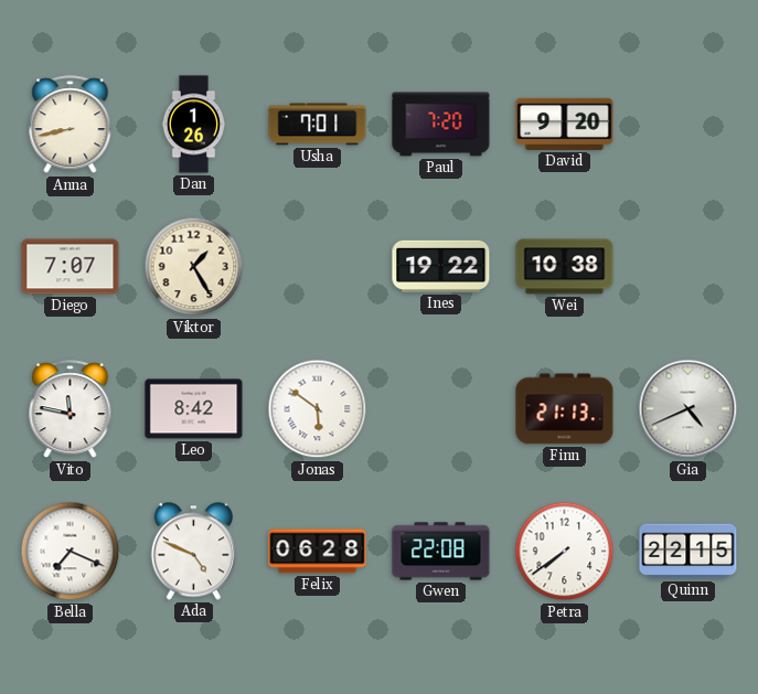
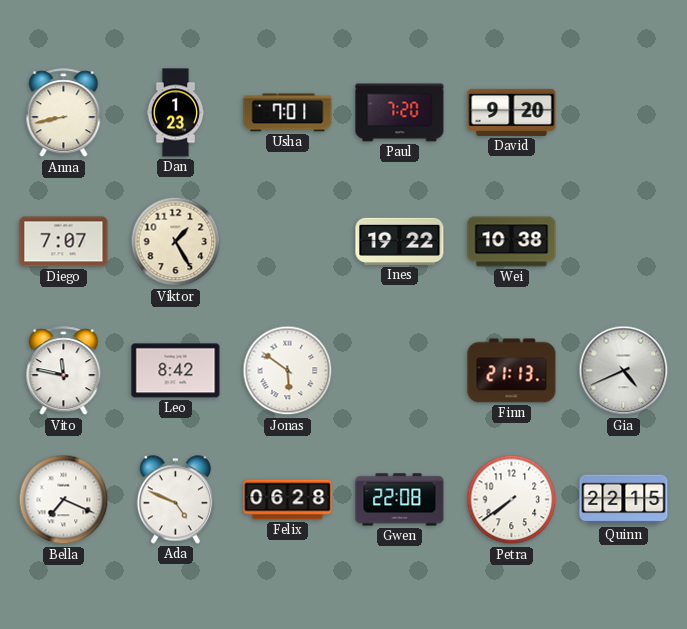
Dan: 1:26 -> 1:23 (176, 113)
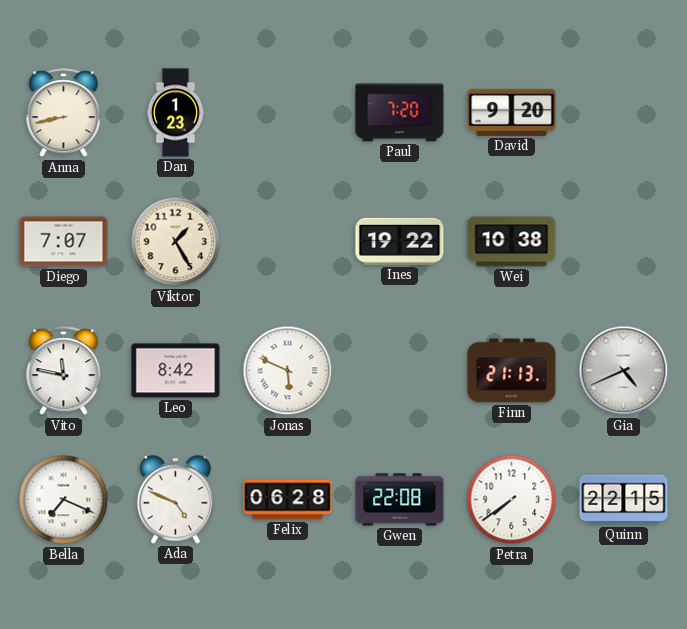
Usha: 7:01 -> none (288, 113)
Jonas: 5:51 -> 5:49 (288, 371)
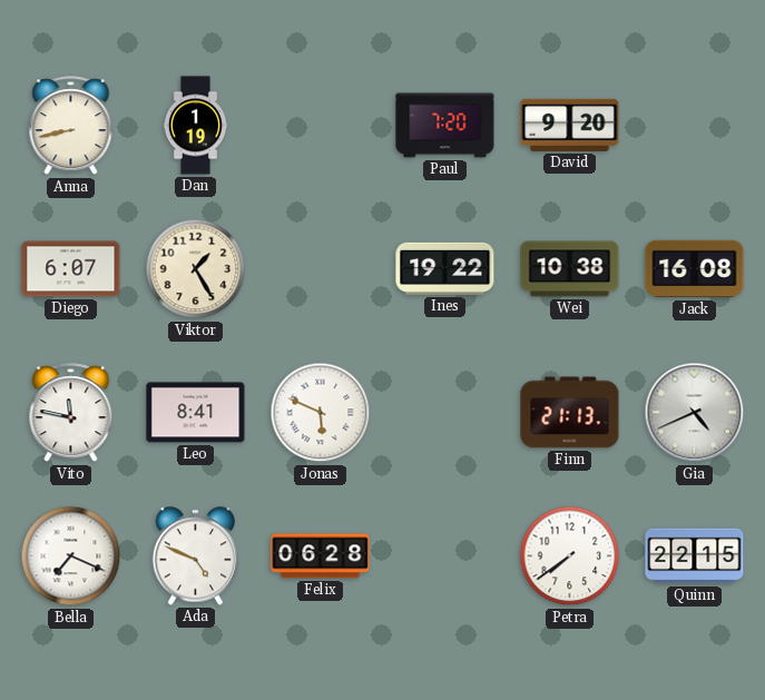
Dan: 1:23 -> 1:19 (196, 126)
Diego: 7:07 -> 6:07 (71, 269)
Jack: none -> 16:08 (695, 269)
Leo: 8:42 -> 8:41 (196, 413)
Gwen: 22:08 -> none (400, 500)
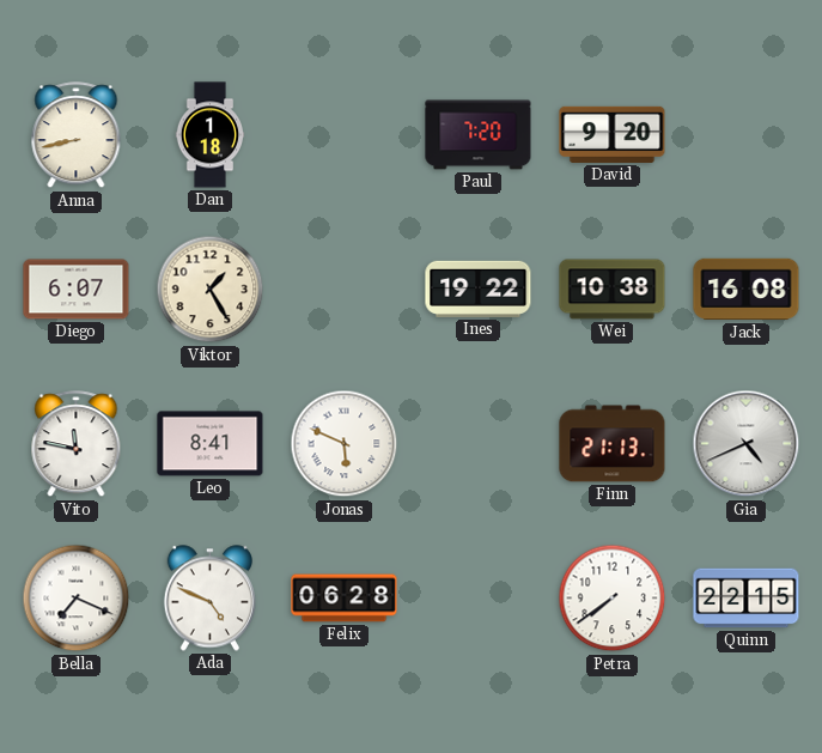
Dan: 1:19 -> 1:18 (211, 135)
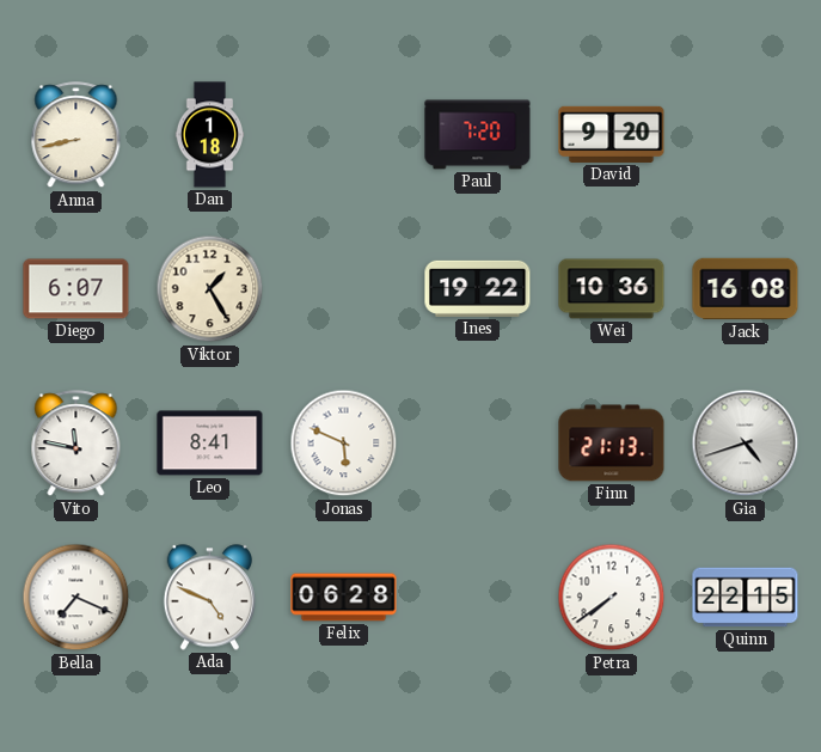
Wei: 10:38 -> 10:36 (612, 289)
Gia: 4:41 -> 4:42 (746, 444)
